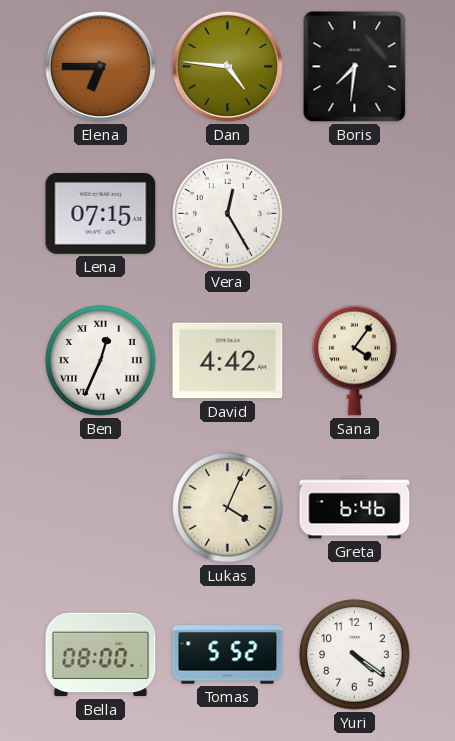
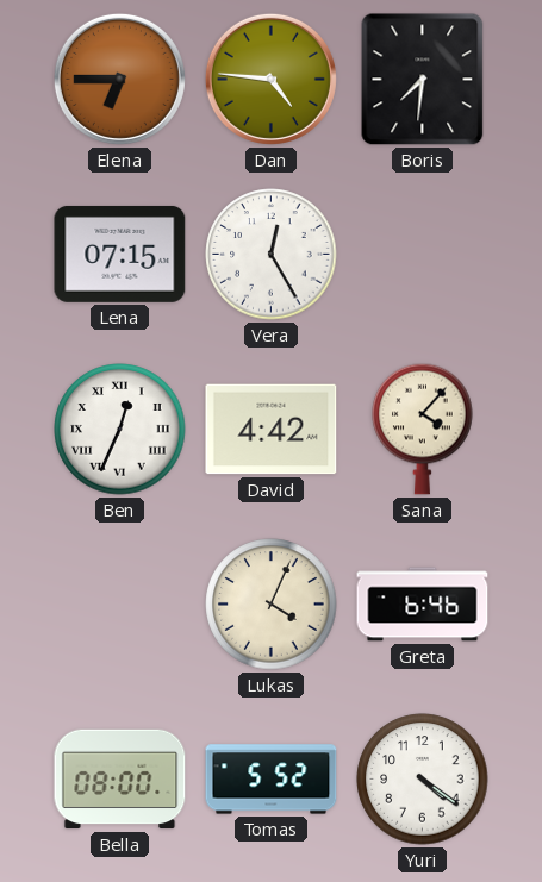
Sana: 4:06 -> 4:07 (423, 429)
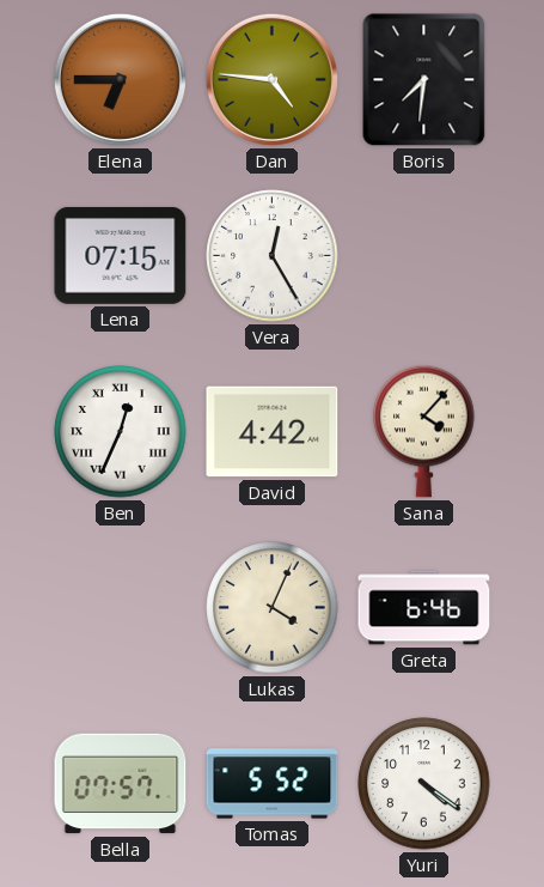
Bella: 08:00 -> 07:57 (121, 784)
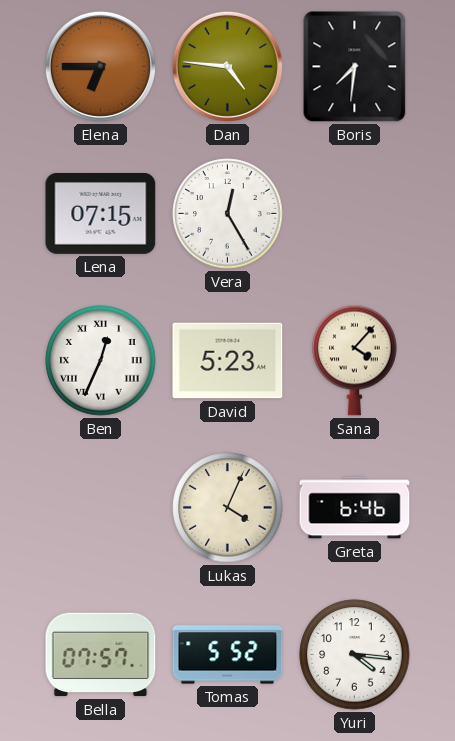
David: 4:42 -> 5:23 (228, 361)
Yuri: 4:21 -> 4:16 (355, 655)
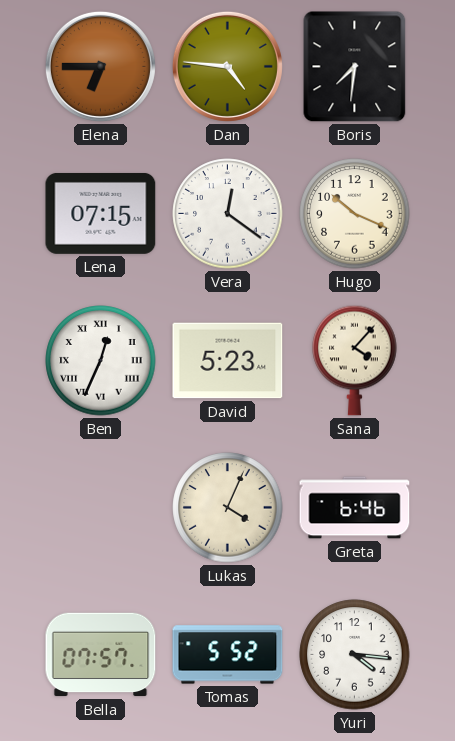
Vera: 12:25 -> 12:21 (228, 214)
Hugo: none -> 10:19 (355, 214)
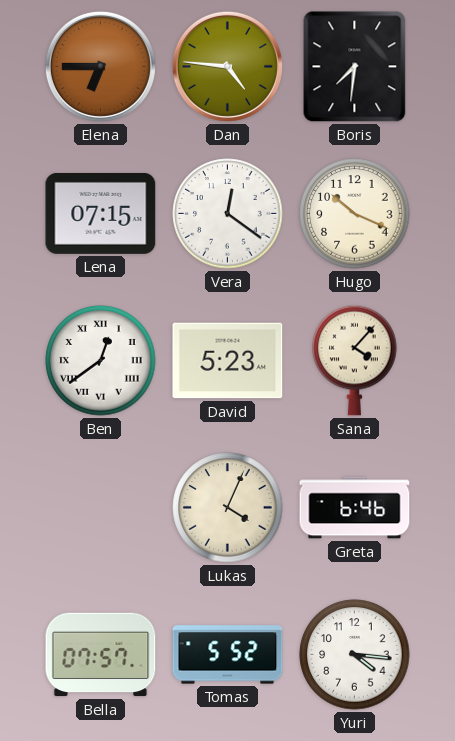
Ben: 12:34 -> 12:39 (101, 361)
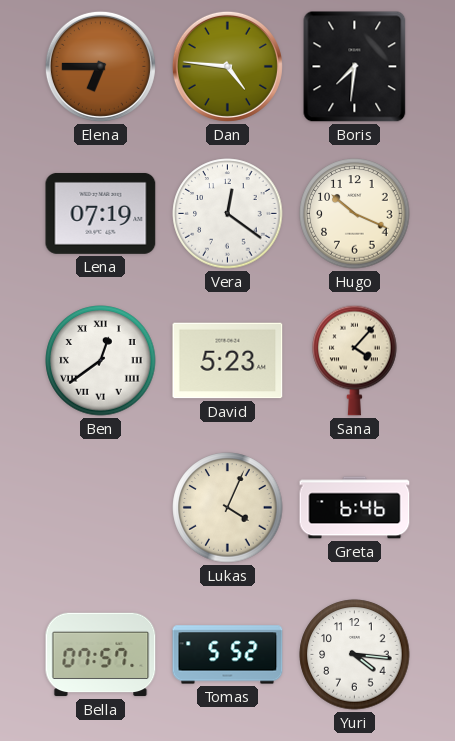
Lena: 07:15 -> 07:19 (101, 213)
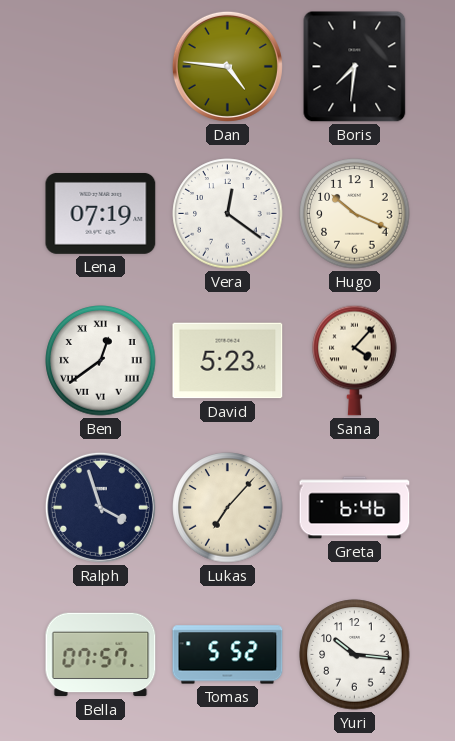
Elena: 6:45 -> none (100, 66)
Ralph: none -> 3:57 (100, 507)
Lukas: 4:04 -> 7:07 (228, 508)
Yuri: 4:16 -> 10:16 (355, 655)
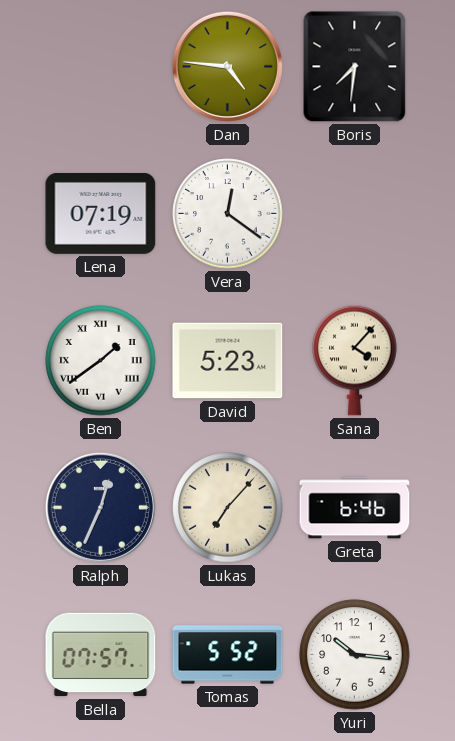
Hugo: 10:19 -> none (355, 214)
Ben: 12:39 -> 1:39 (101, 361)
Ralph: 3:57 -> 12:34 (100, 507)
